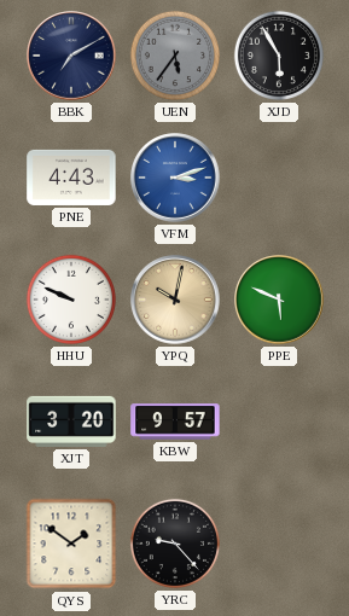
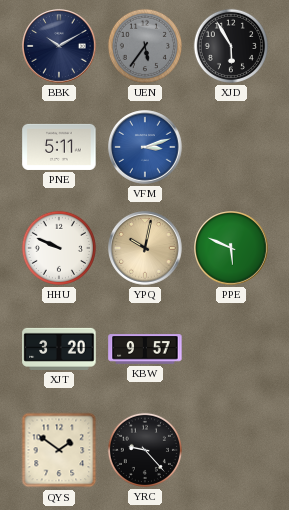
BBK: 7:10 -> 10:10 (59, 46)
PNE: 4:43 -> 5:11 (59, 147)
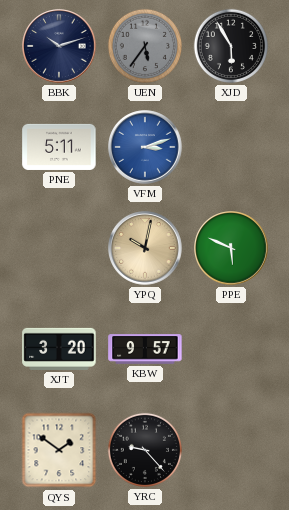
BBK: 10:10 -> 10:12 (59, 46)
HHU: 9:49 -> none (59, 248)
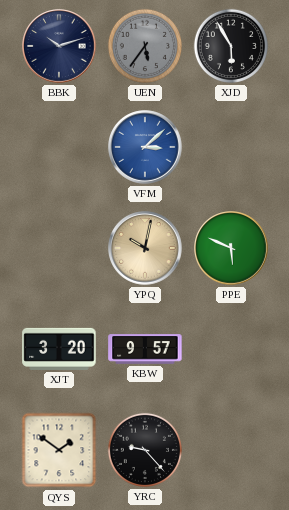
PNE: 5:11 -> none (59, 147)
VFM: 3:12 -> 3:08 (145, 147)
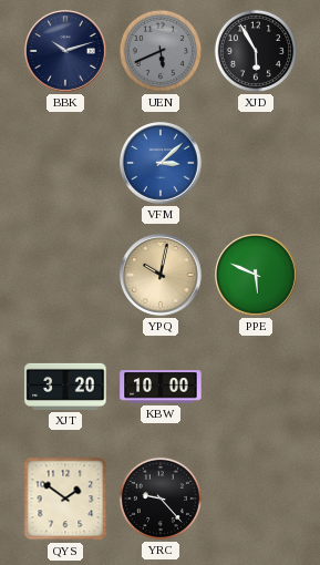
UEN: 5:36 -> 5:41 (161, 51)
KBW: 9:57 -> 10:00 (161, 387)
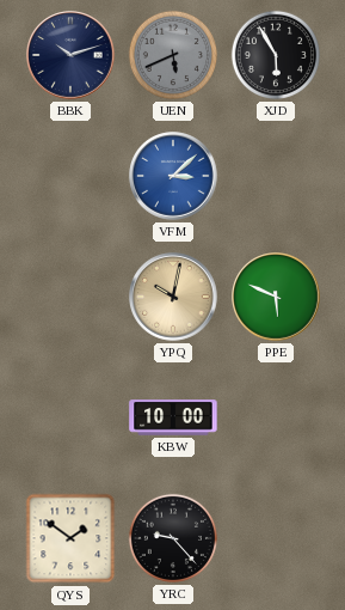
XJT: 3:20 -> none (65, 387)
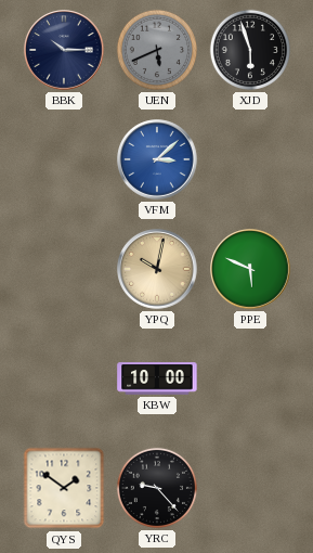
BBK: 10:12 -> 10:15 (64, 50)
XJD: 5:55 -> 5:57 (250, 50)
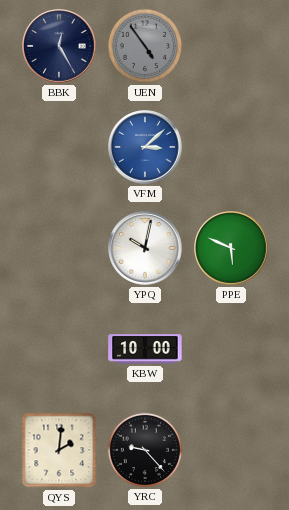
BBK: 10:15 -> 12:25 (59, 46)
UEN: 5:41 -> 4:54 (145, 46)
XJD: 5:57 -> none (250, 50)
YPQ dial: champagne -> white (145, 248)
QYS: 1:51 -> 2:01 (59, 450)
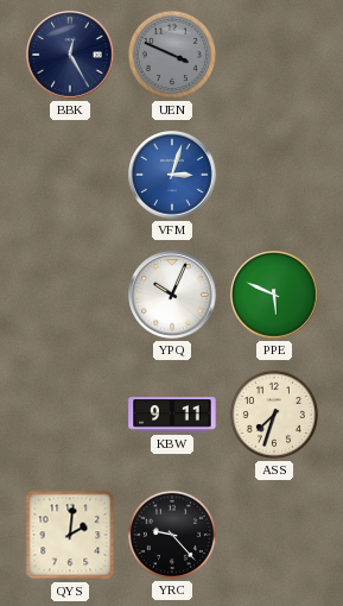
UEN: 4:54 -> 3:49 (172, 55)
VFM: 3:08 -> 3:03 (172, 175)
YPQ: 10:02 -> 10:04 (172, 295)
KBW: 10:00 -> 9:11 (172, 415)
ASS: none -> 7:33 (274, 415)
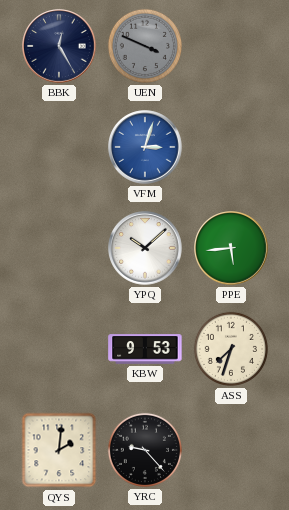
YPQ: 10:04 -> 10:08 (145, 248)
PPE: 5:49 -> 5:44 (231, 248)
KBW: 9:11 -> 9:53 (145, 349)
